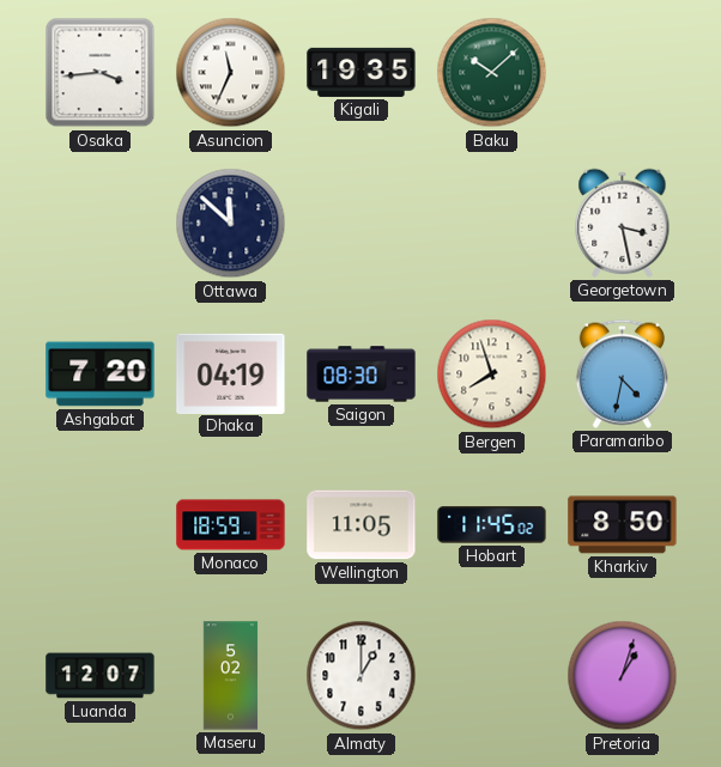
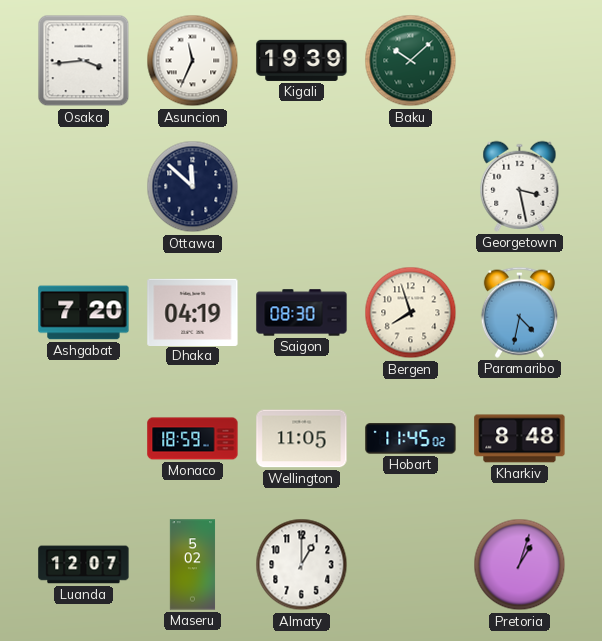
Kigali: 19:35 -> 19:39 (302, 60)
Kharkiv: 8:50 -> 8:48 (520, 439)
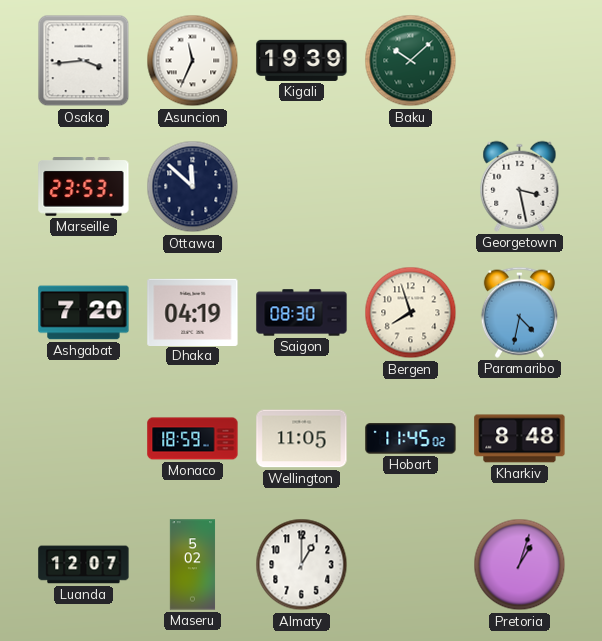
Marseille: none -> 23:53 (84, 187)
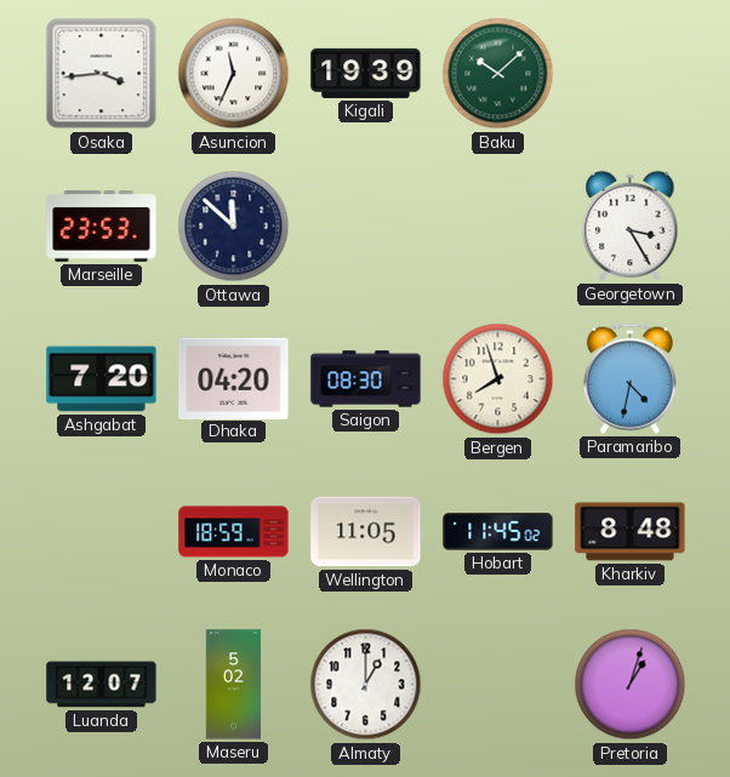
Georgetown: 3:28 -> 3:25 (631, 225)
Dhaka: 04:19 -> 04:20 (234, 378)
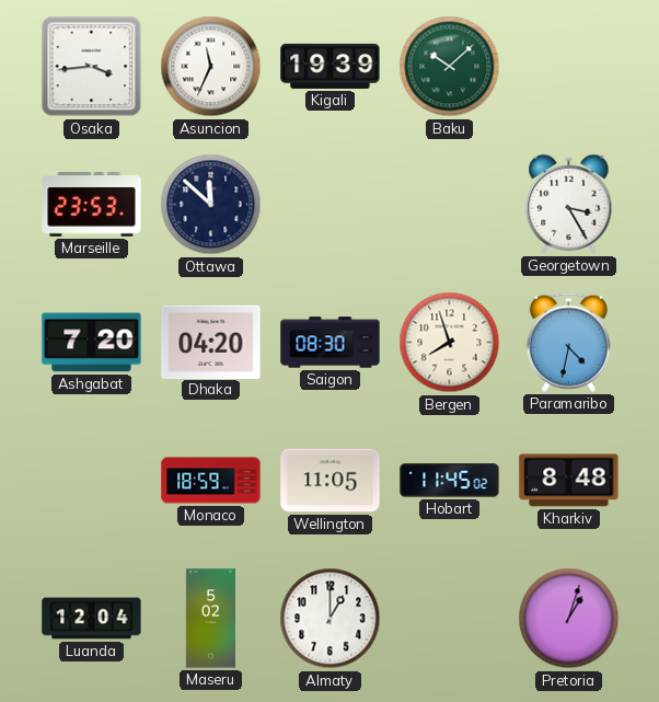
Luanda: 12:07 -> 12:04 (92, 619)
